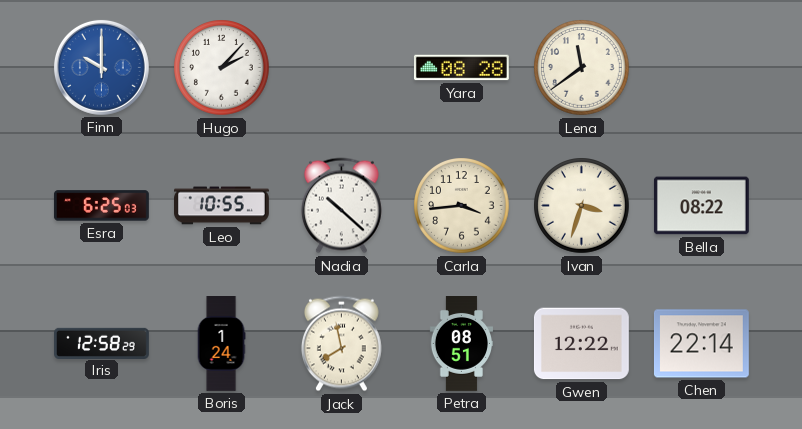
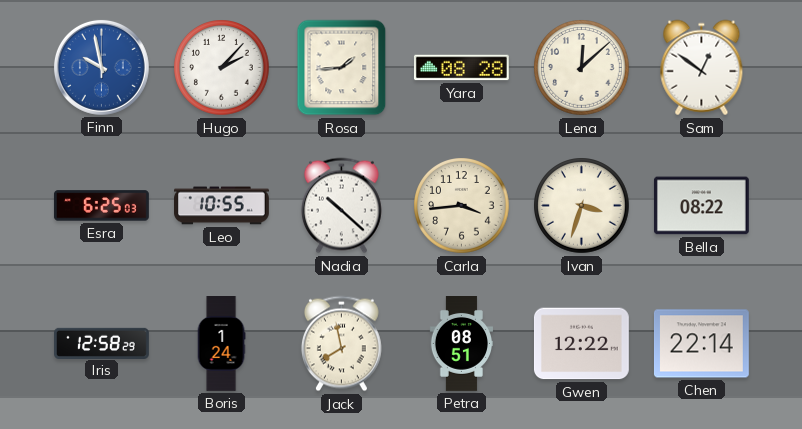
Finn: 10:00 -> 9:58 (101, 67)
Rosa: none -> 1:44 (342, 68)
Lena: 11:39 -> 12:08 (582, 68)
Sam: none -> 12:51 (702, 68)
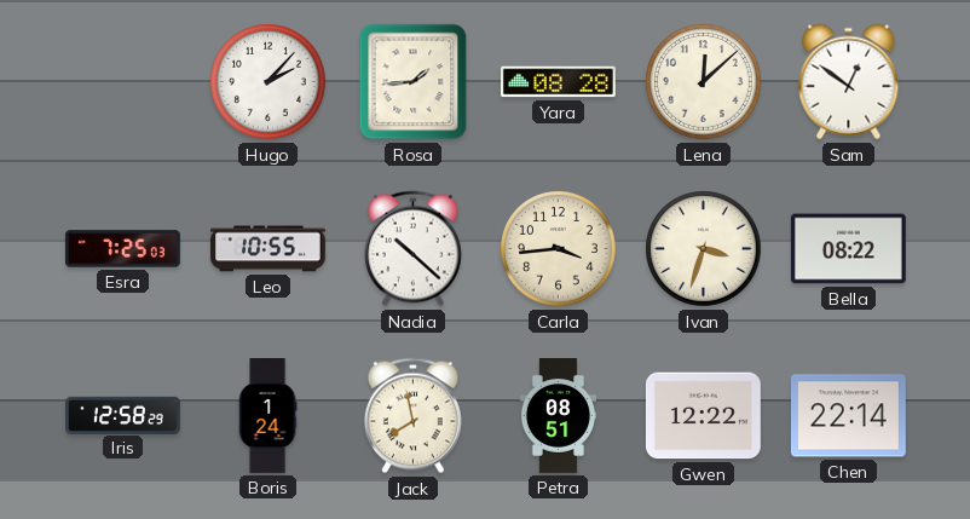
Finn: 9:58 -> none (101, 67)
Esra: 6:25 -> 7:25 (122, 249)
